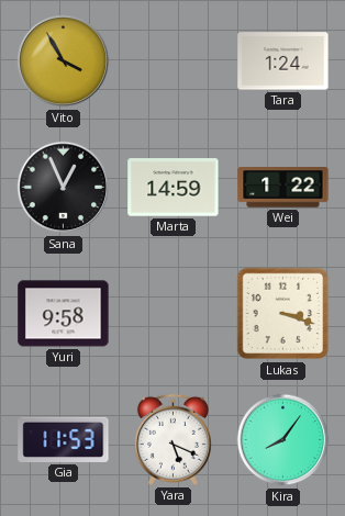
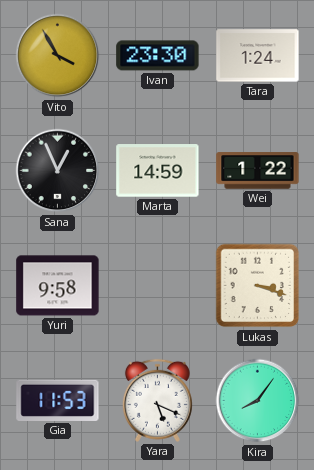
Ivan: none -> 23:30 (158, 56)
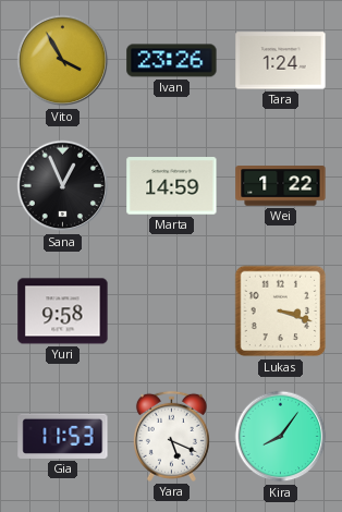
Ivan: 23:30 -> 23:26 (172, 61)
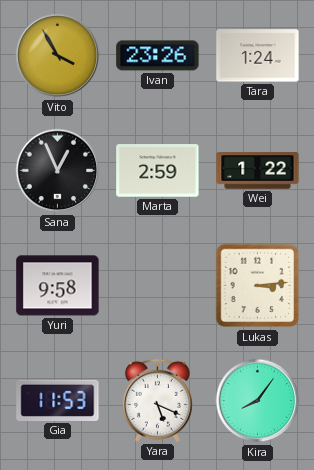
Marta: 14:59 -> 2:59 (158, 171)
Lukas: 3:18 -> 3:14 (258, 286)
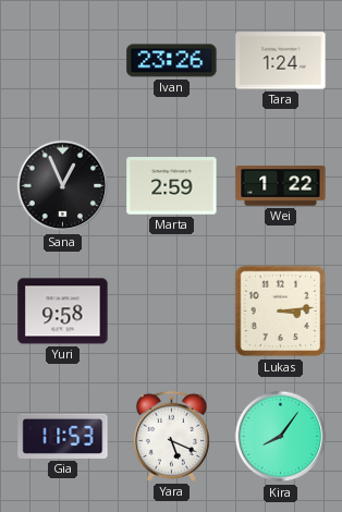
Vito: 3:55 -> none (58, 56)
